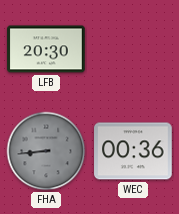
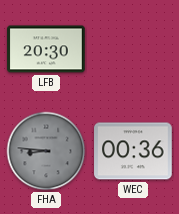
FHA: 8:44 -> 8:46 (46, 151)
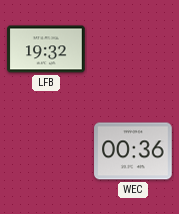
LFB: 20:30 -> 19:32 (46, 49)
FHA: 8:46 -> none (46, 151)
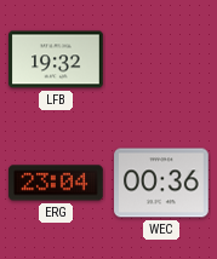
ERG: none -> 23:04 (56, 183)
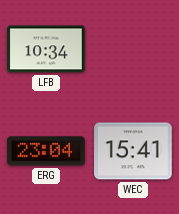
LFB: 19:32 -> 10:34 (46, 49)
WEC: 00:36 -> 15:41 (133, 151)
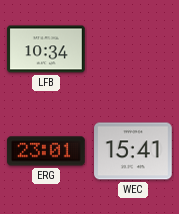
ERG: 23:04 -> 23:01 (46, 151)
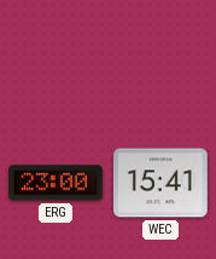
LFB: 10:34 -> none (46, 49)
ERG: 23:01 -> 23:00 (56, 183)
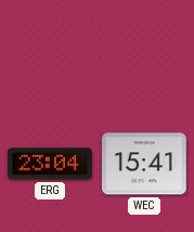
ERG: 23:00 -> 23:04 (50, 164)
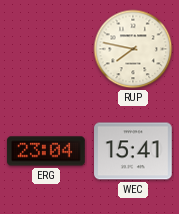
RUP: none -> 7:47 (133, 49)
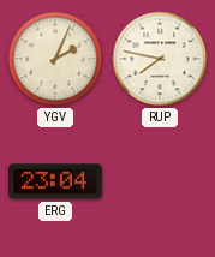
YGV: none -> 2:04 (55, 59)
WEC: 15:41 -> none (133, 151)
